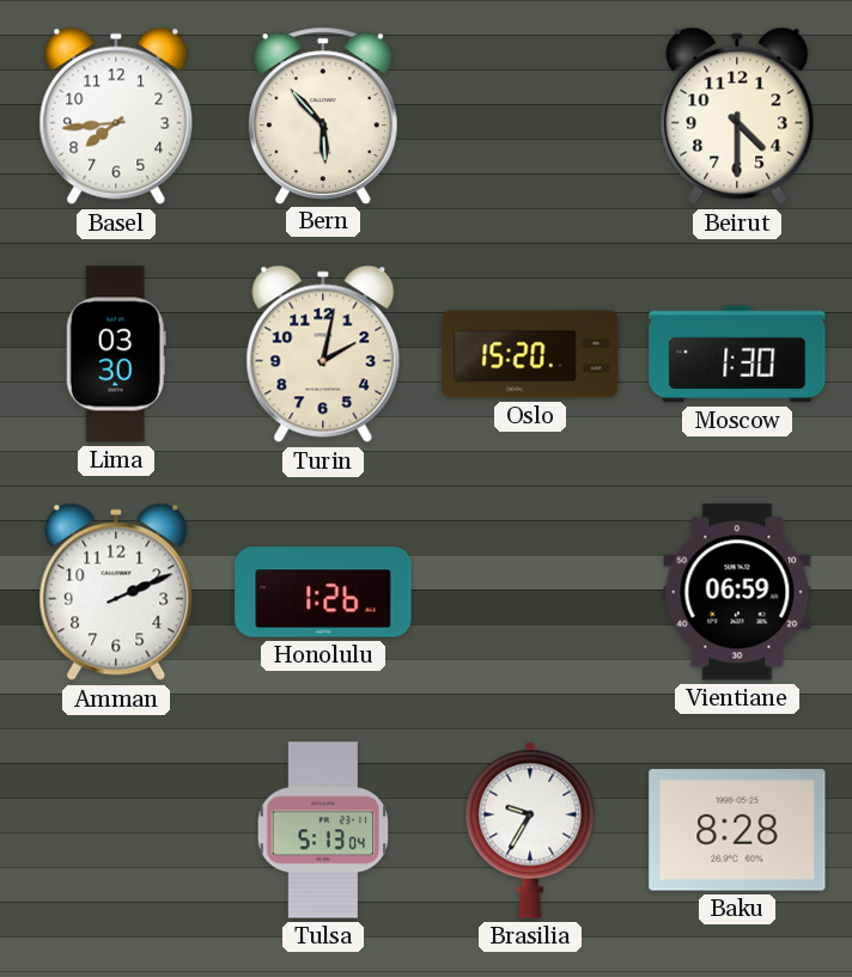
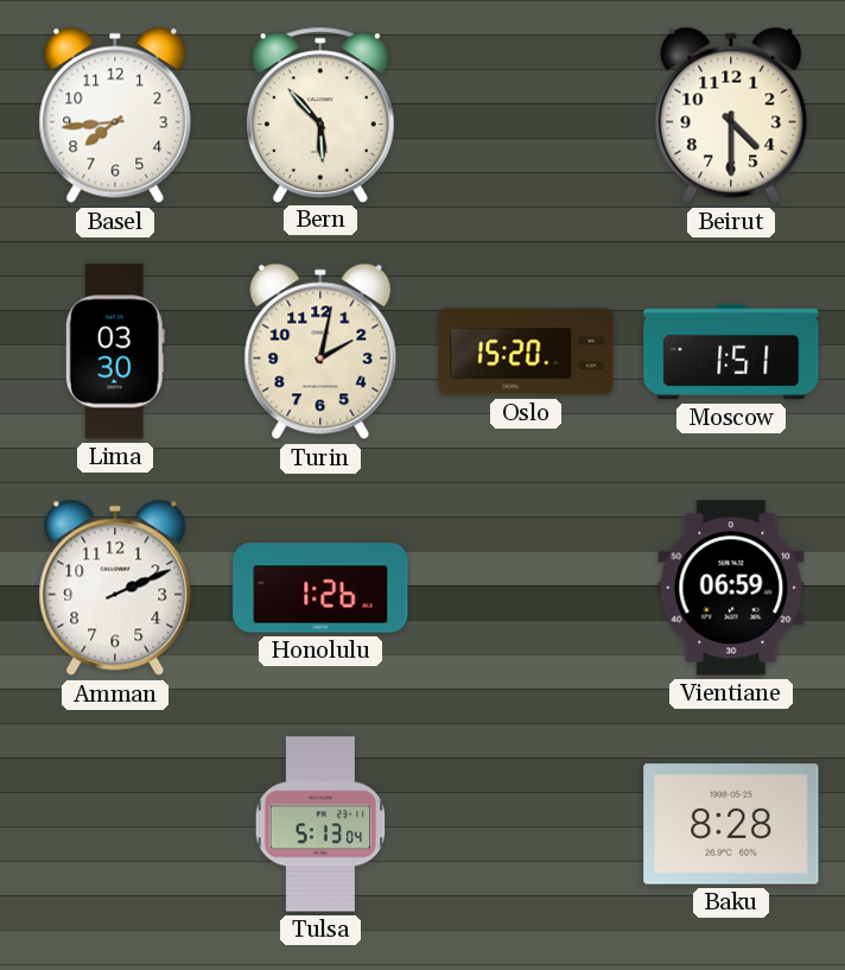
Moscow: 1:30 -> 1:51 (731, 351)
Brasilia: 9:35 -> none (530, 830)
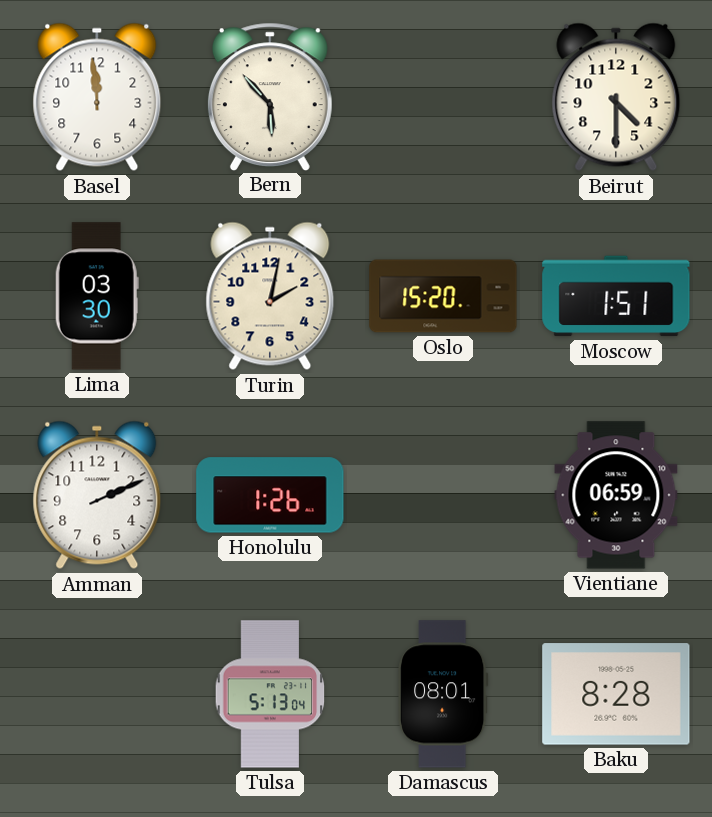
Basel: 7:44 -> 11:59 (97, 97)
Damascus: none -> 08:01 (444, 694)
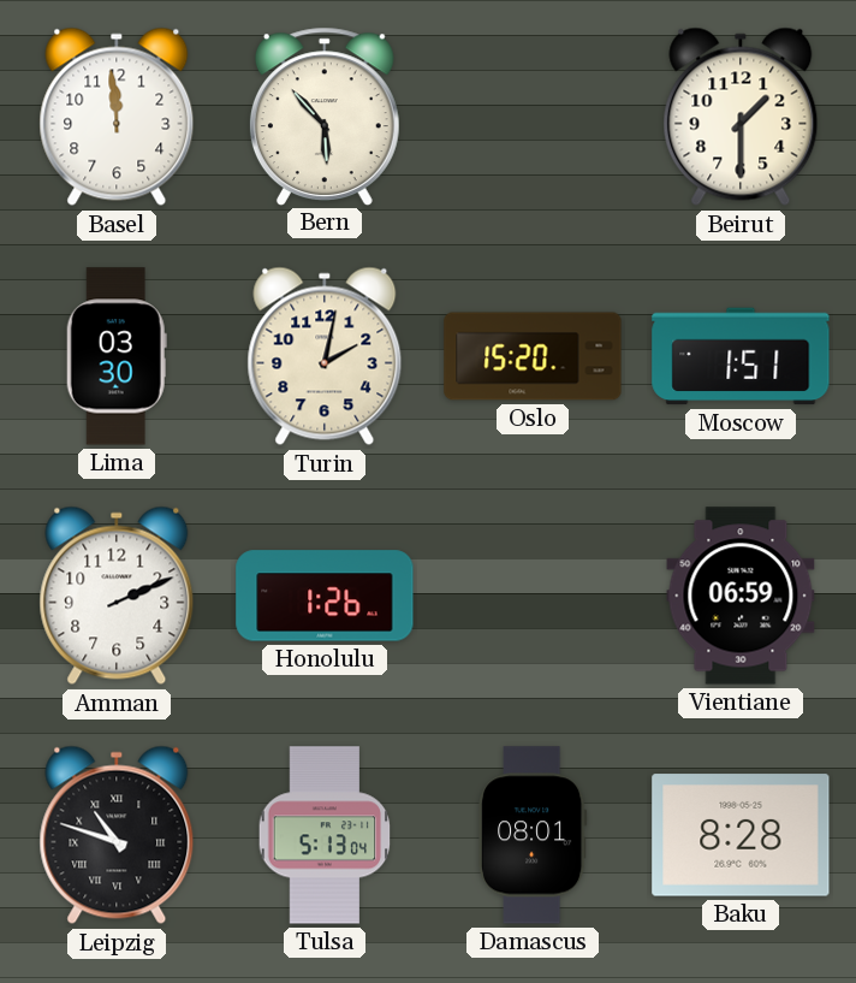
Beirut: 4:30 -> 1:30 (741, 117)
Leipzig: none -> 10:48 (117, 835)
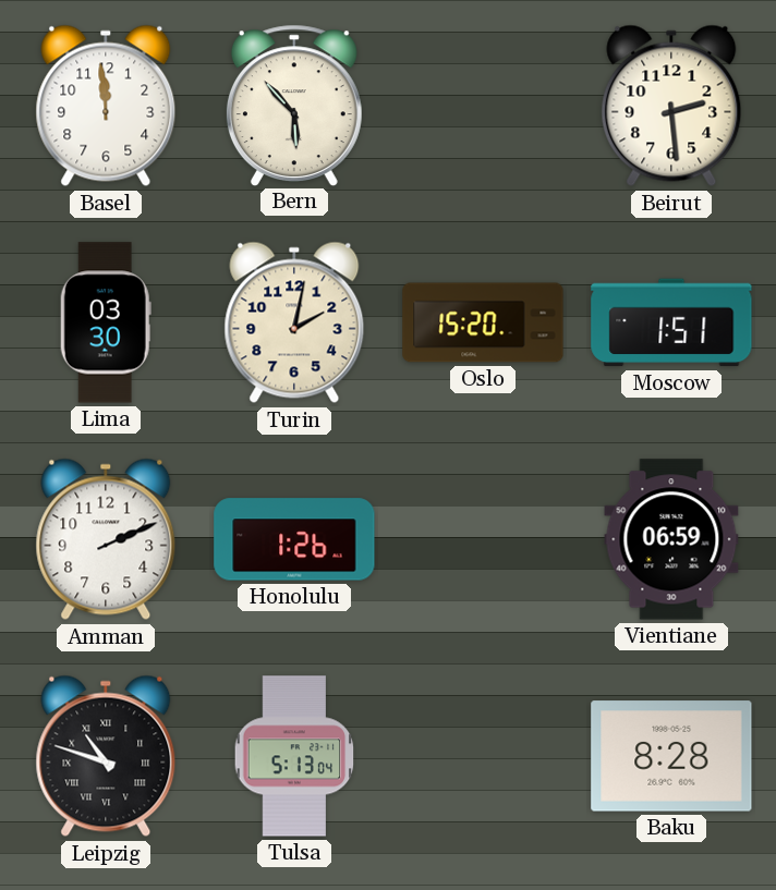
Beirut: 1:30 -> 2:29 (671, 106)
Damascus: 08:01 -> none (534, 835)
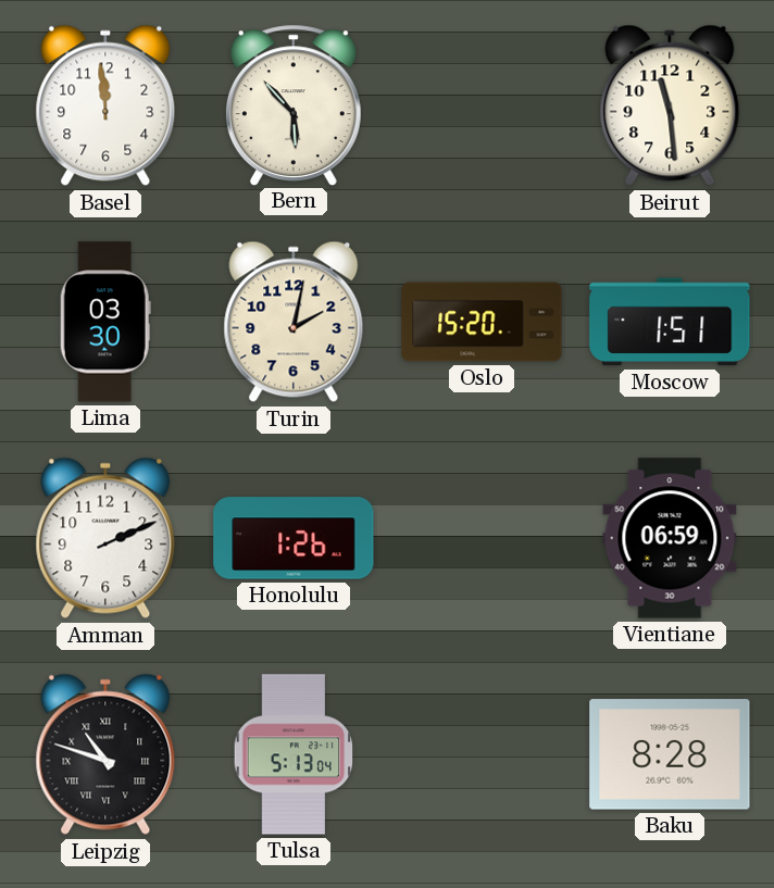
Beirut: 2:29 -> 11:29 (670, 105)
